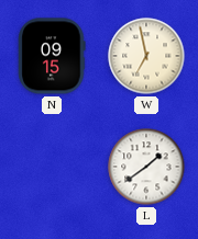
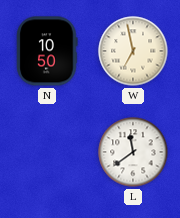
N: 09:15 -> 10:50 (47, 51)
L: 1:39 -> 11:39 (133, 152)
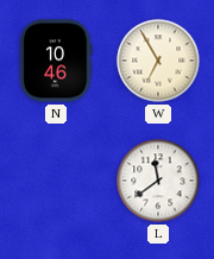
N: 10:50 -> 10:46 (56, 61)
W: 6:58 -> 6:55 (158, 61)
